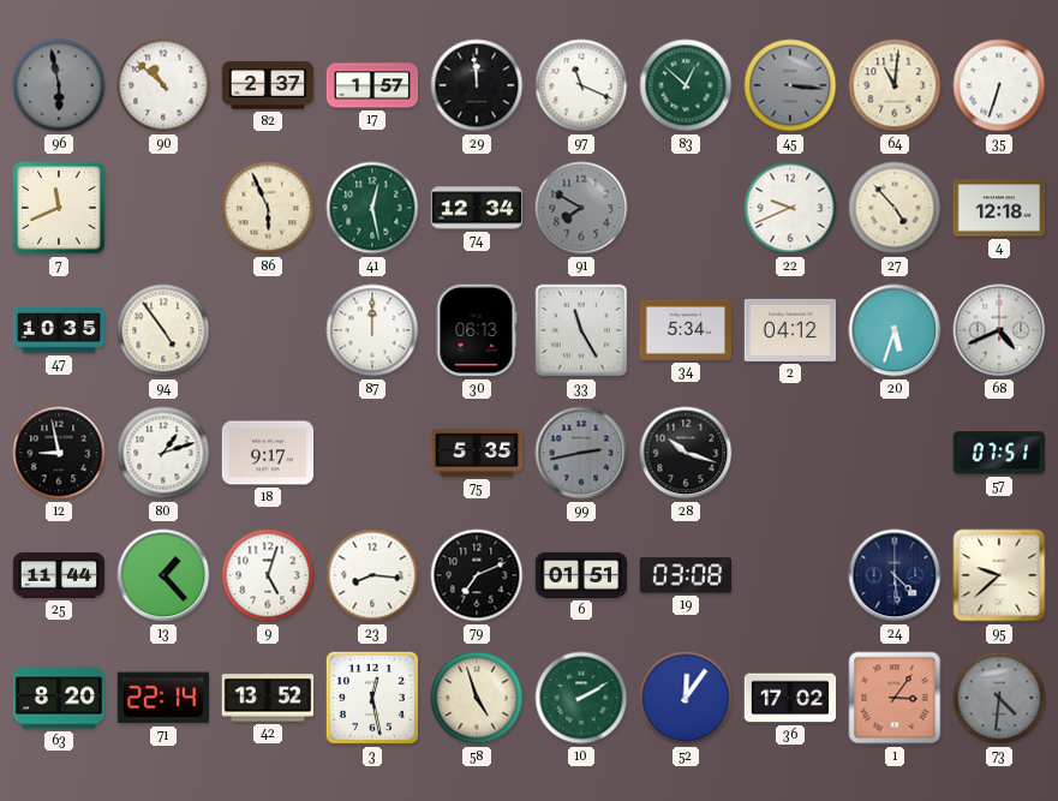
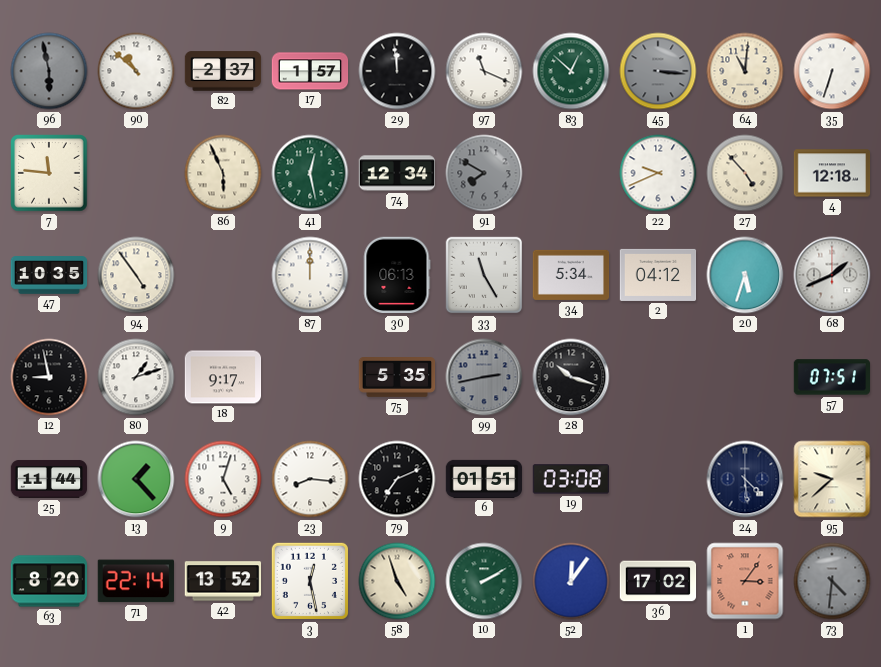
7: 11:41 -> 11:46 (49, 173)
68: 4:41 -> 1:41 (832, 275)
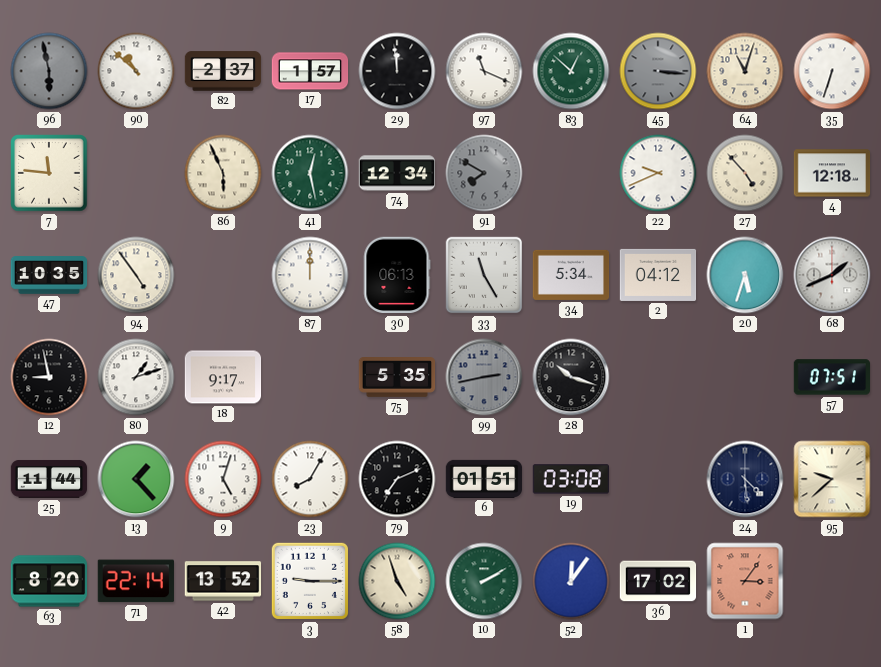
64: 11:01 -> 11:03 (745, 71)
23: 8:16 -> 8:05 (310, 479)
3: 12:28 -> 9:15 (310, 581)
73: 4:31 -> none (832, 581)
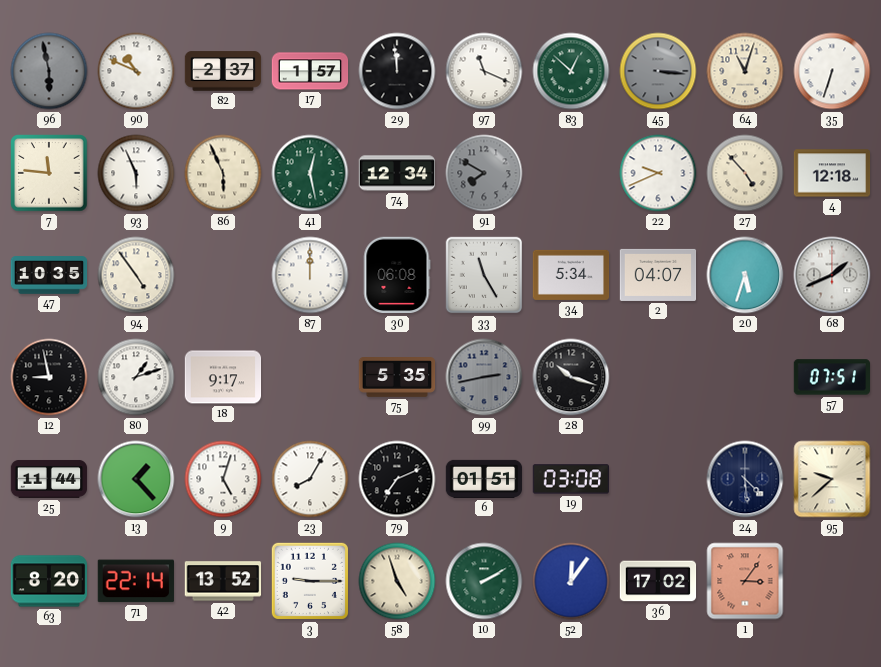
90: 10:52 -> 10:49 (136, 71)
93: none -> 5:56 (136, 173)
30: 06:13 -> 06:08 (397, 275)
2: 04:12 -> 04:07 (658, 275)
